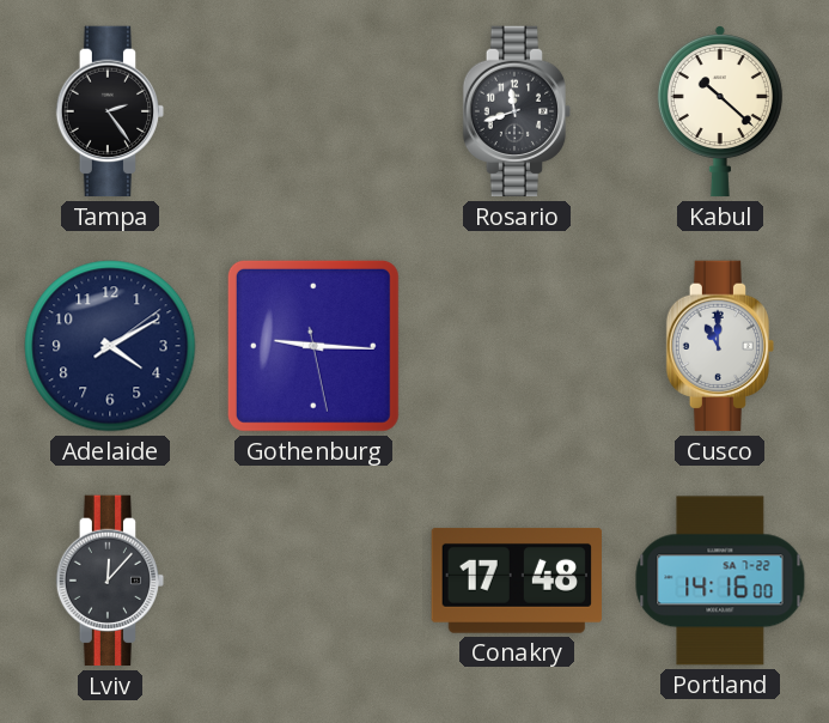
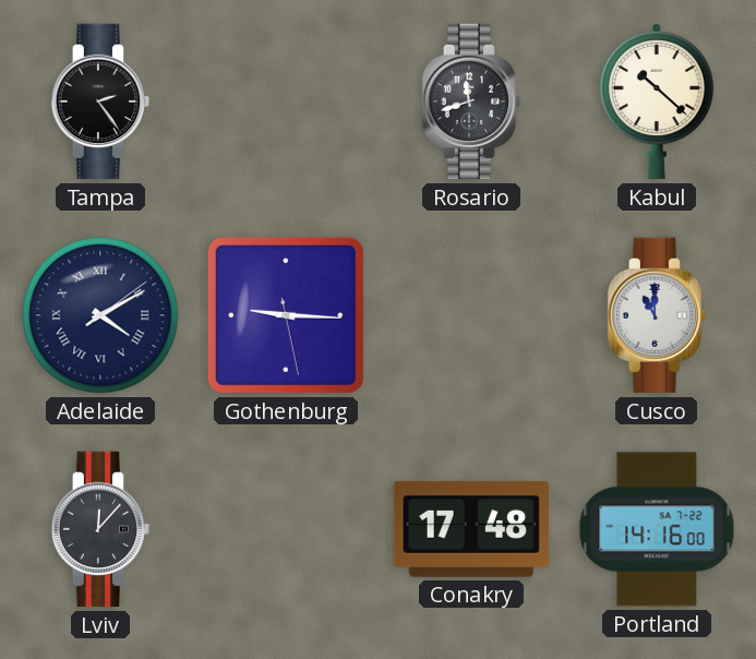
Adelaide numerals: Arabic -> Roman (100, 315)
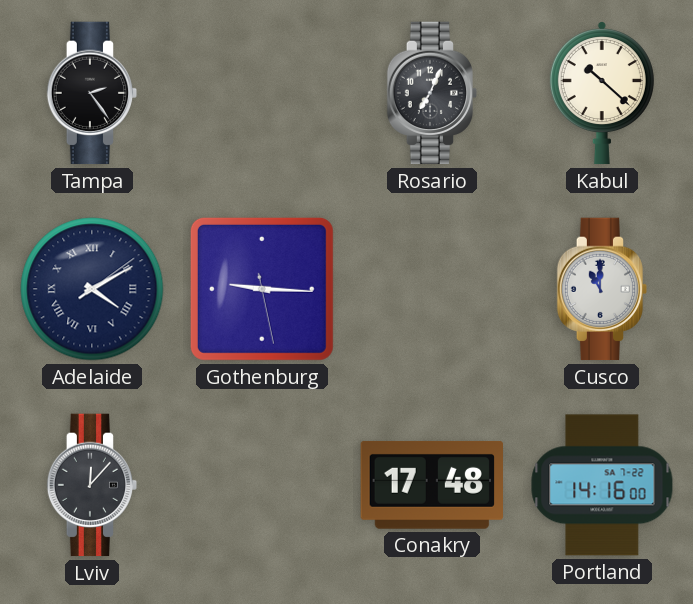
Rosario: 11:42 -> 7:04 (432, 93)
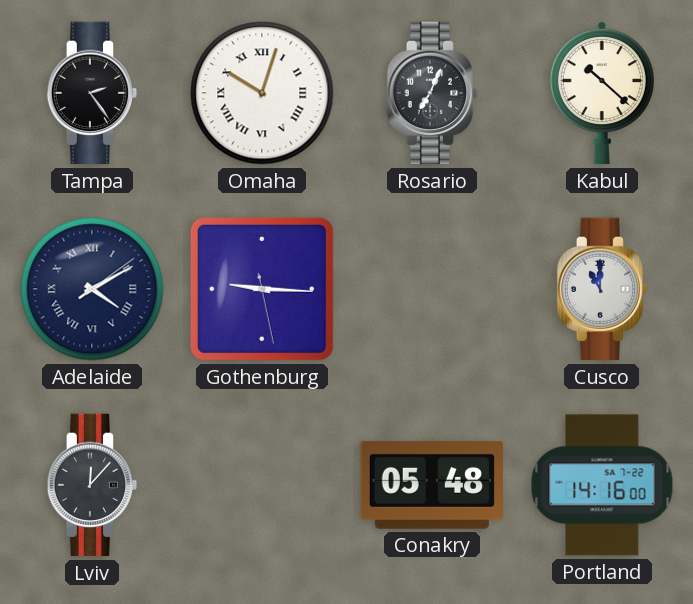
Omaha: none -> 10:03 (262, 93)
Conakry: 17:48 -> 05:48 (431, 485)
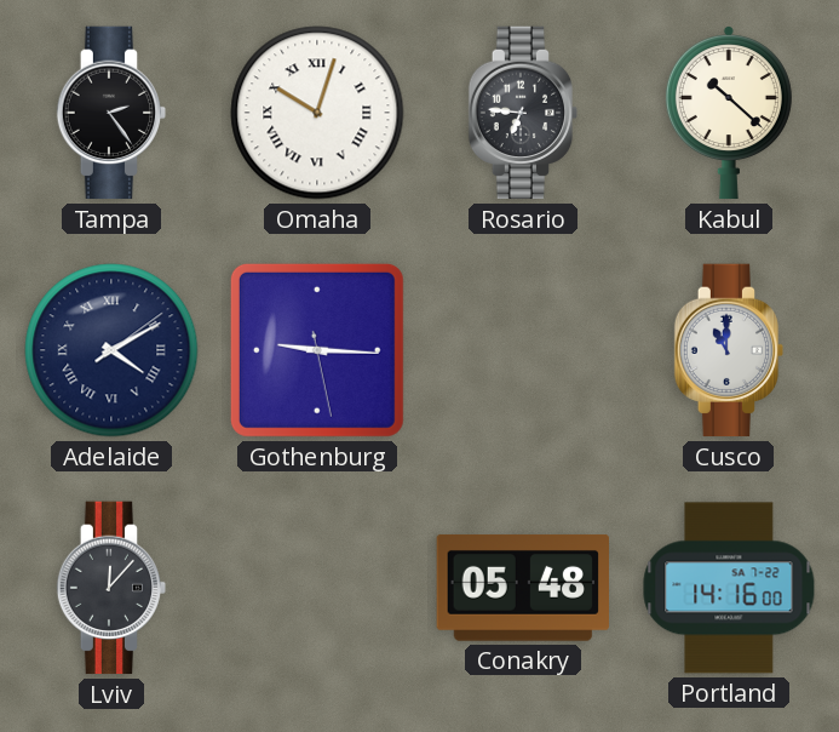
Rosario: 7:04 -> 6:46 (523, 113)
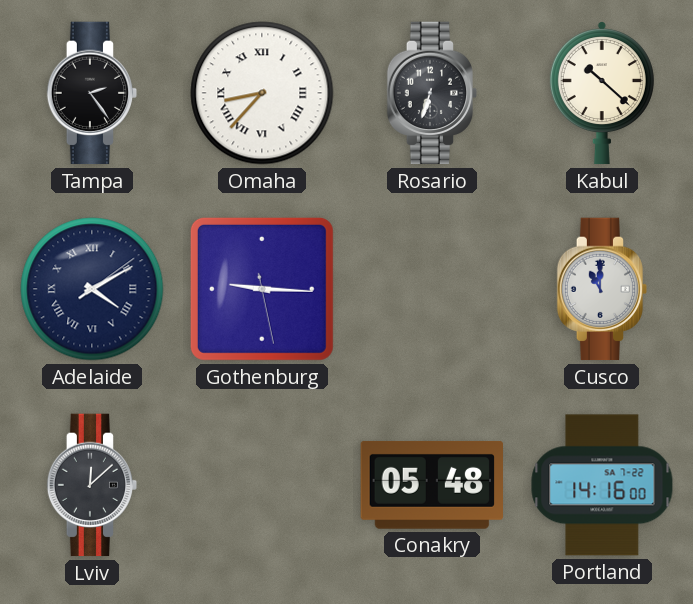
Omaha: 10:03 -> 8:37 (262, 93)
Rosario: 6:46 -> 6:33 (432, 93)
Lviv: 12:07 -> 12:08 (92, 485)
